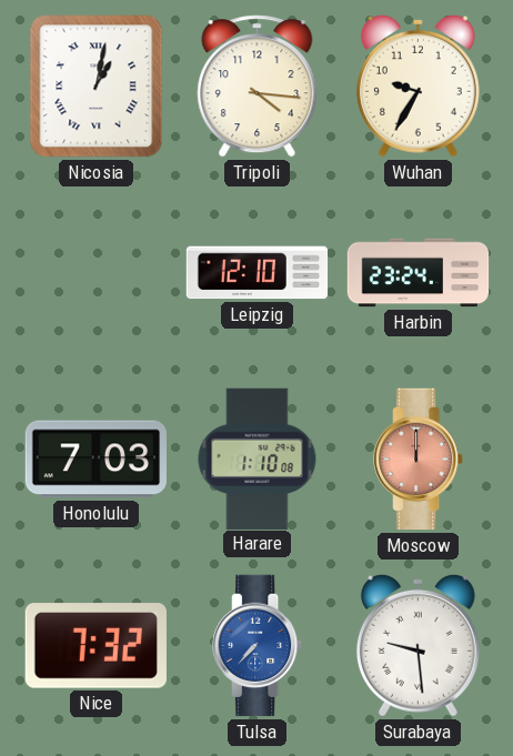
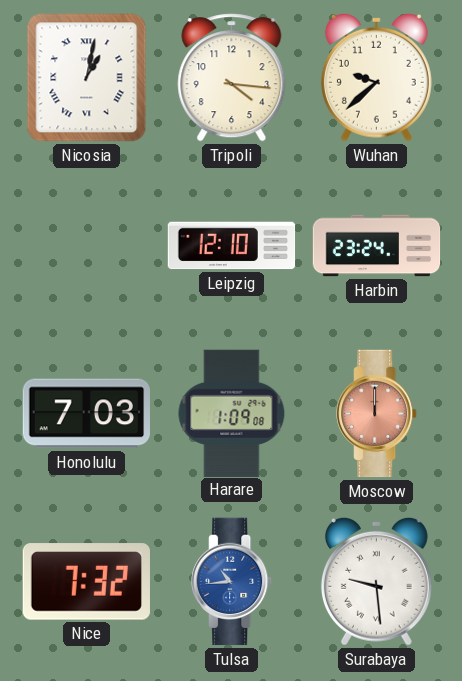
Wuhan: 9:35 -> 9:38 (376, 77)
Harare: 1:10 -> 1:09 (232, 413)
Tulsa: 7:37 -> 10:44 (232, 582)
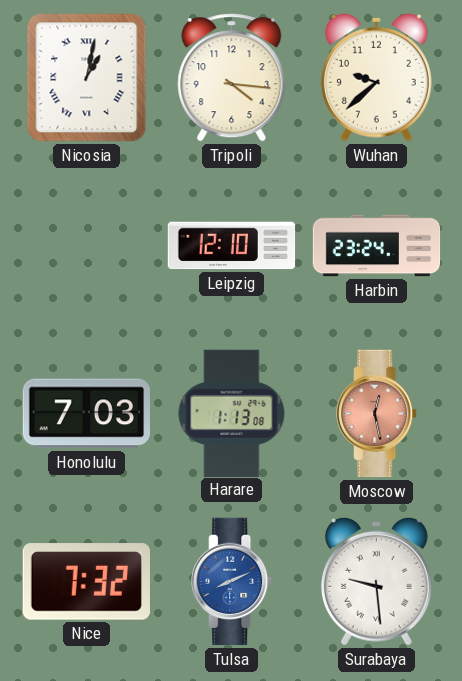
Harare: 1:09 -> 1:13 (232, 413)
Moscow: 12:00 -> 12:28 (377, 414)
Tulsa: 10:44 -> 8:11 (232, 582)
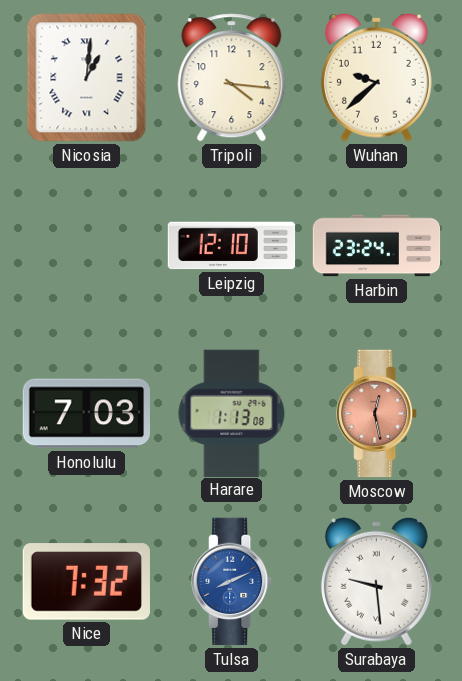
Nicosia: 1:02 -> 1:01 (87, 78)
